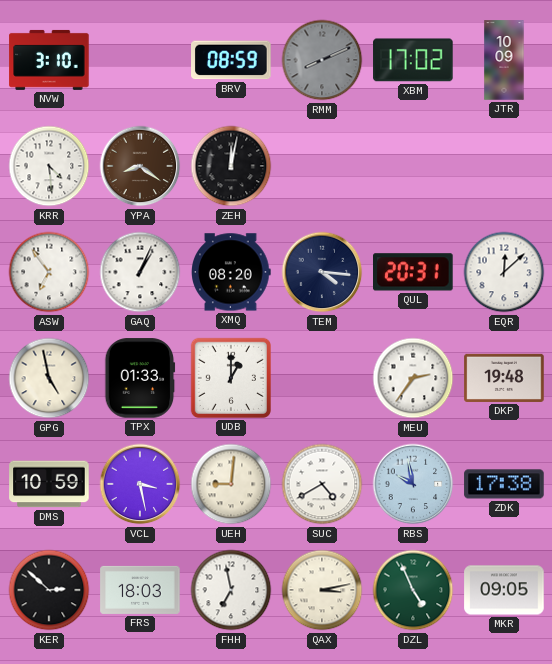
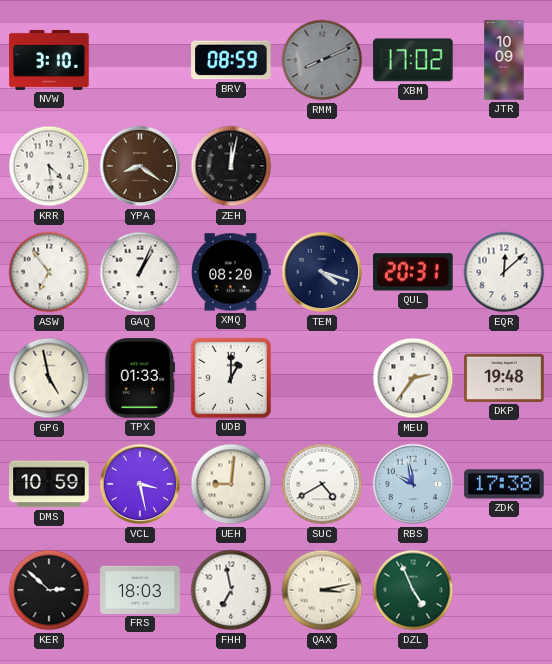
TEM: 4:16 -> 4:18 (322, 272)
MKR: 09:05 -> none (504, 590)
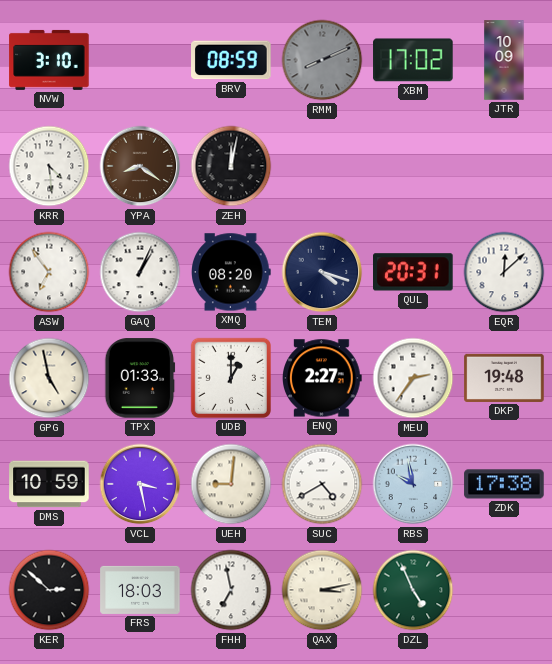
ENQ: none -> 2:27 (323, 378)
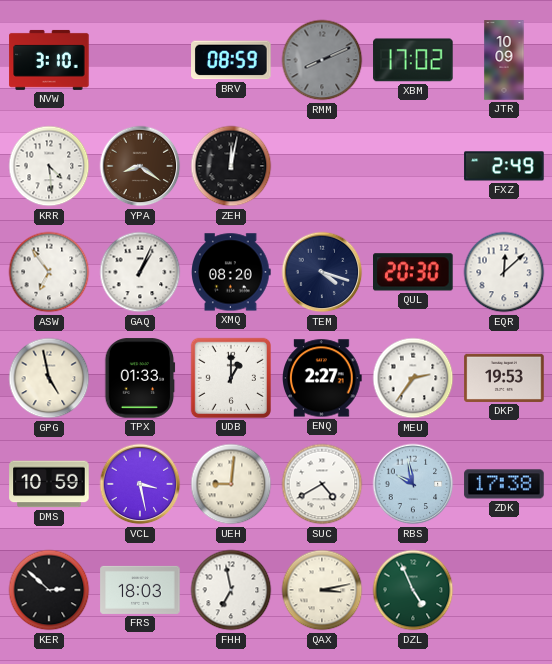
FXZ: none -> 2:49 (504, 166)
QUL: 20:31 -> 20:30 (413, 272)
DKP: 19:48 -> 19:53 (504, 378)
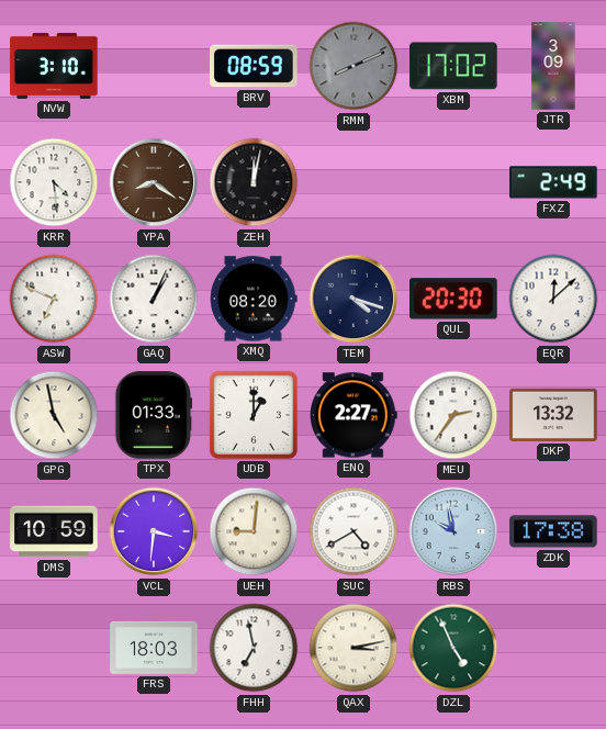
JTR: 10:09 -> 3:09 (553, 66)
ASW: 6:54 -> 6:49 (54, 299)
DKP: 19:53 -> 13:32 (553, 415)
VCL: 3:28 -> 3:31 (154, 531)
KER: 2:52 -> none (49, 590)
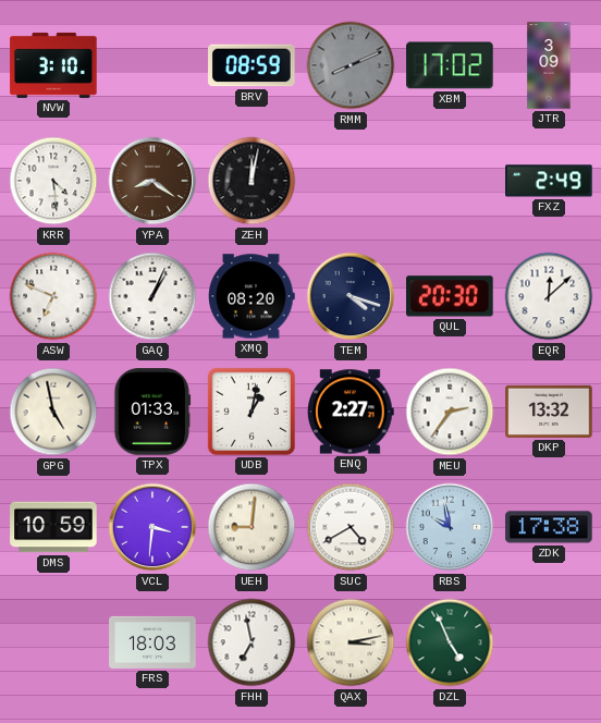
UDB: 1:00 -> 1:02 (252, 412)
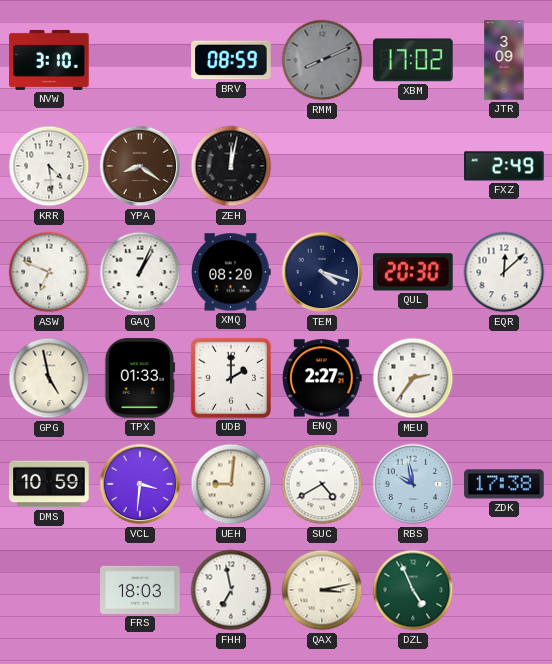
UDB: 1:02 -> 2:00 (231, 378)
DKP: 13:32 -> none (549, 412)
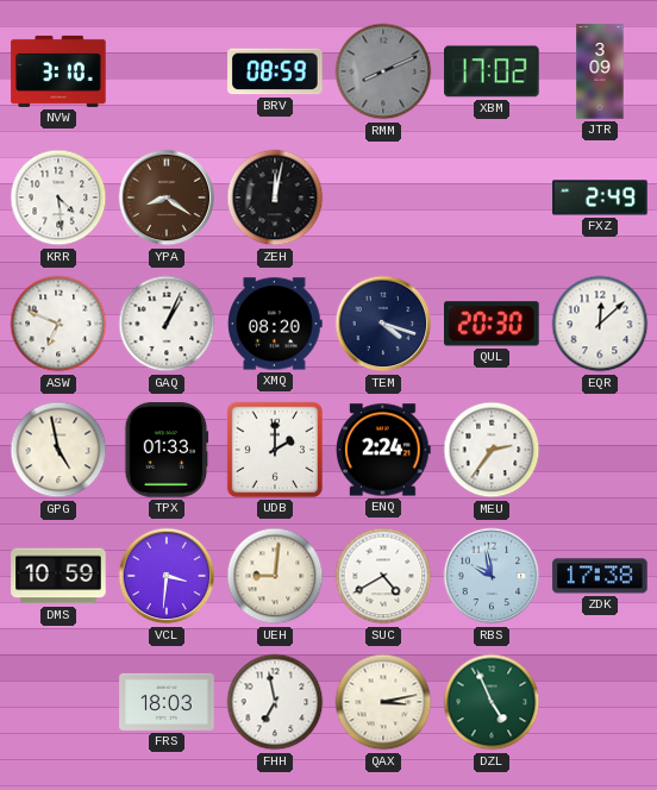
ENQ: 2:27 -> 2:24 (384, 450)
